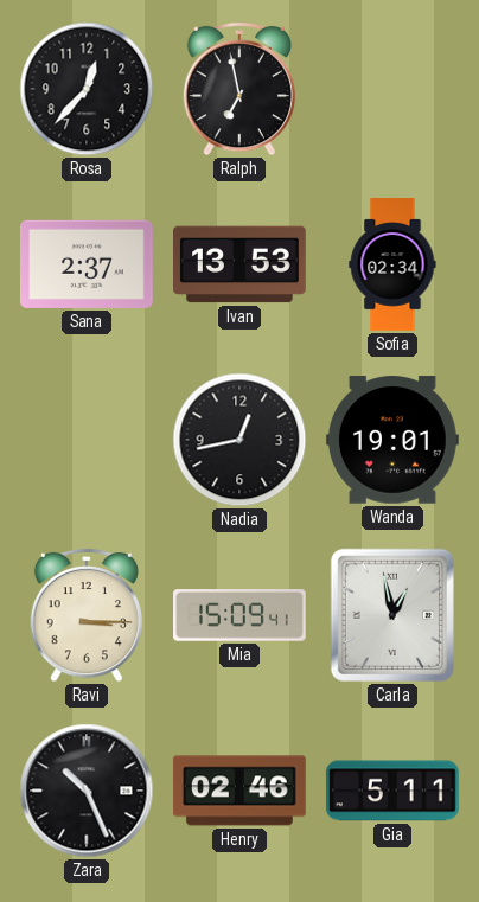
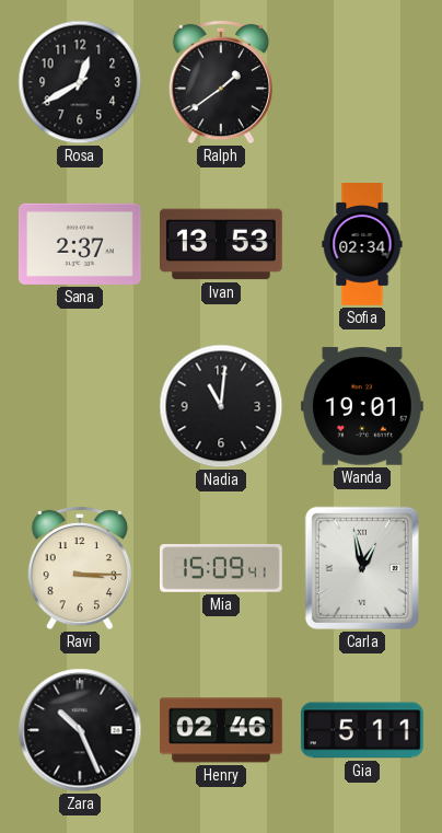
Rosa: 12:37 -> 12:40 (80, 82)
Ralph: 6:58 -> 1:39 (220, 82)
Nadia: 12:43 -> 11:01 (221, 406)
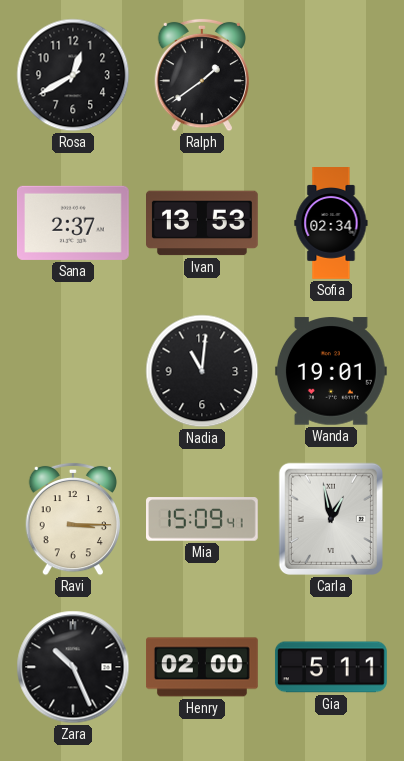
Henry: 02:46 -> 02:00 (203, 667)
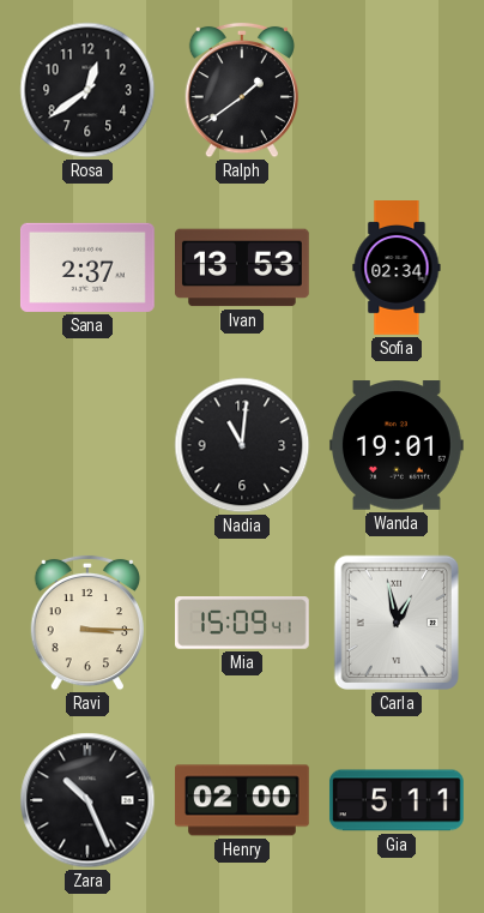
Rosa: 12:40 -> 12:39 (87, 90)
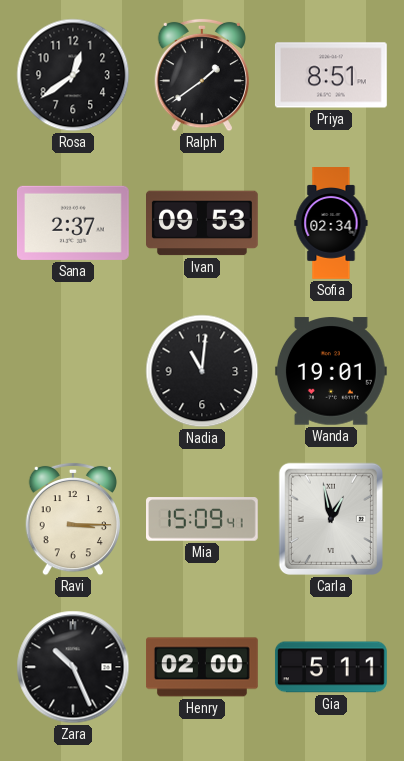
Priya: none -> 8:51 (331, 75)
Ivan: 13:53 -> 09:53 (203, 223)
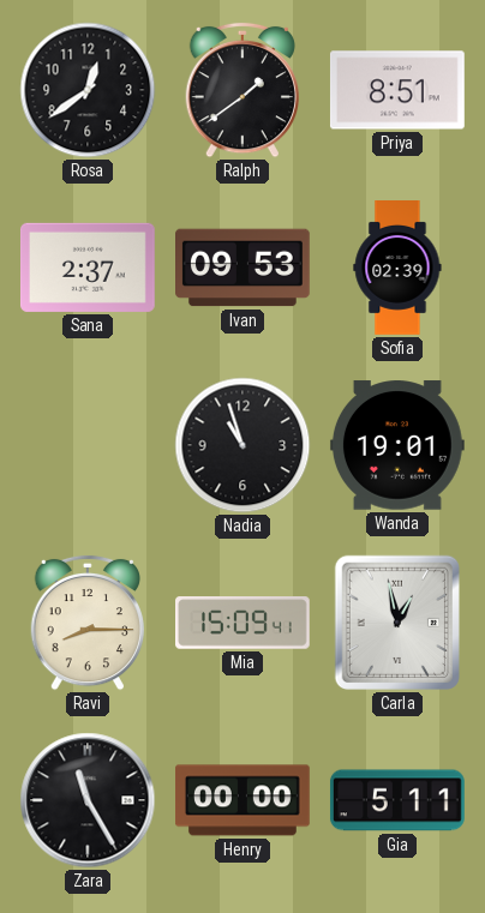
Sofia: 02:34 -> 02:39 (397, 269)
Nadia: 11:01 -> 10:57 (242, 445)
Ravi: 3:15 -> 8:15 (86, 623)
Zara: 10:26 -> 11:25 (88, 800)
Henry: 02:00 -> 00:00 (244, 800)
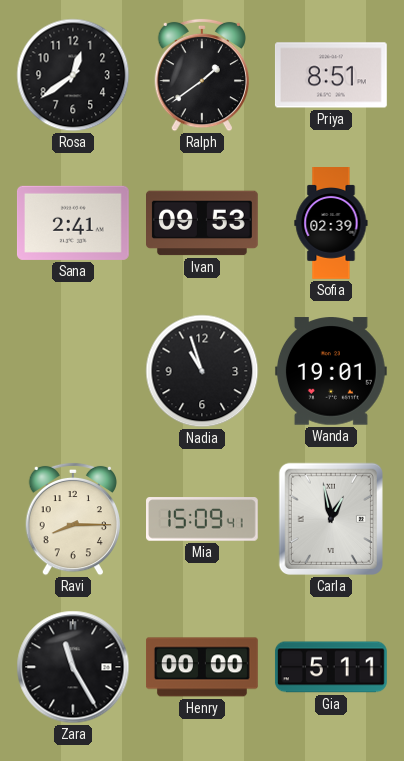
Sana: 2:37 -> 2:41 (73, 223)
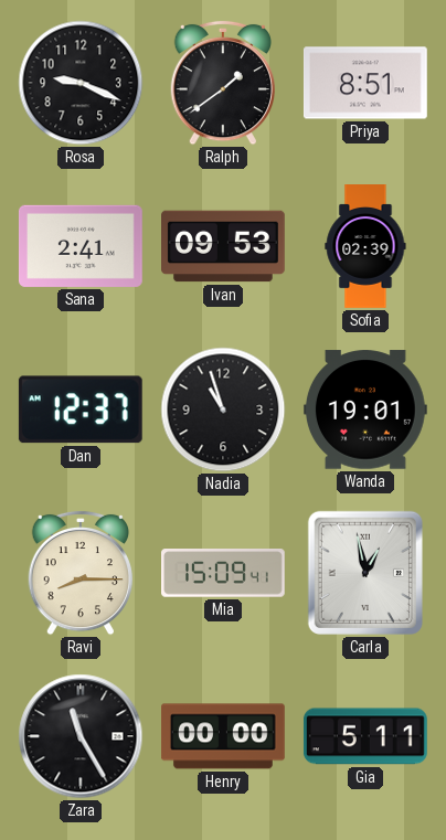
Rosa: 12:39 -> 9:19 (81, 83)
Dan: none -> 12:37 (81, 410)
